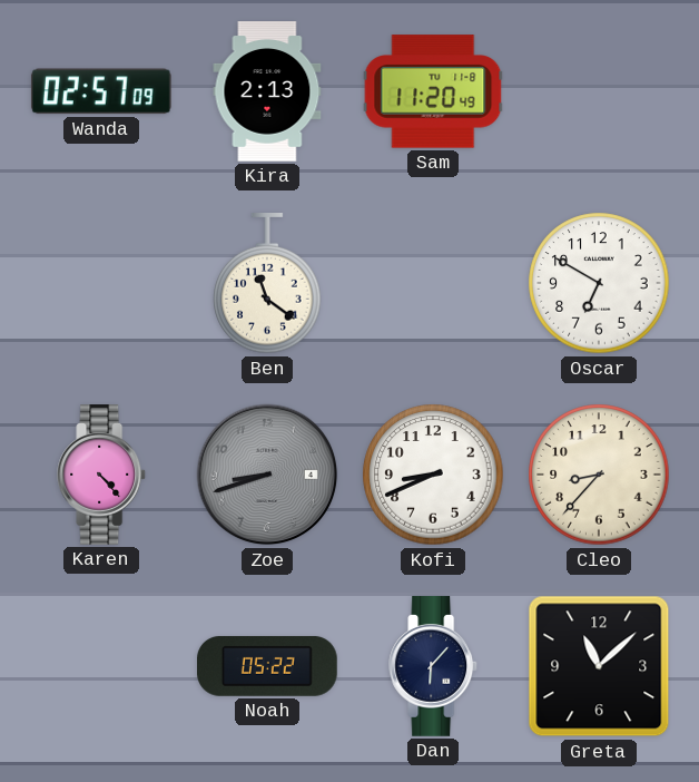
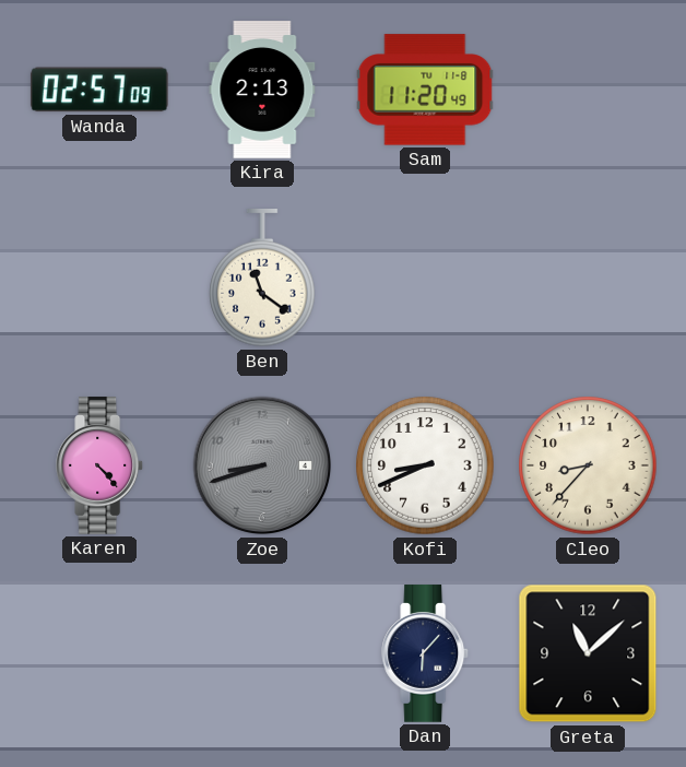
Oscar: 6:50 -> none (599, 283)
Noah: 05:22 -> none (268, 666)
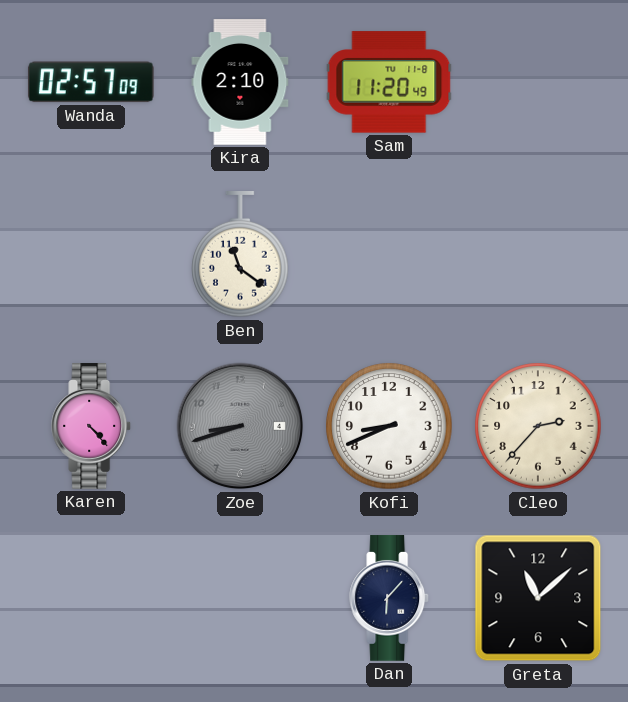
Kira: 2:13 -> 2:10 (240, 82)
Cleo: 8:37 -> 2:37 (538, 426)
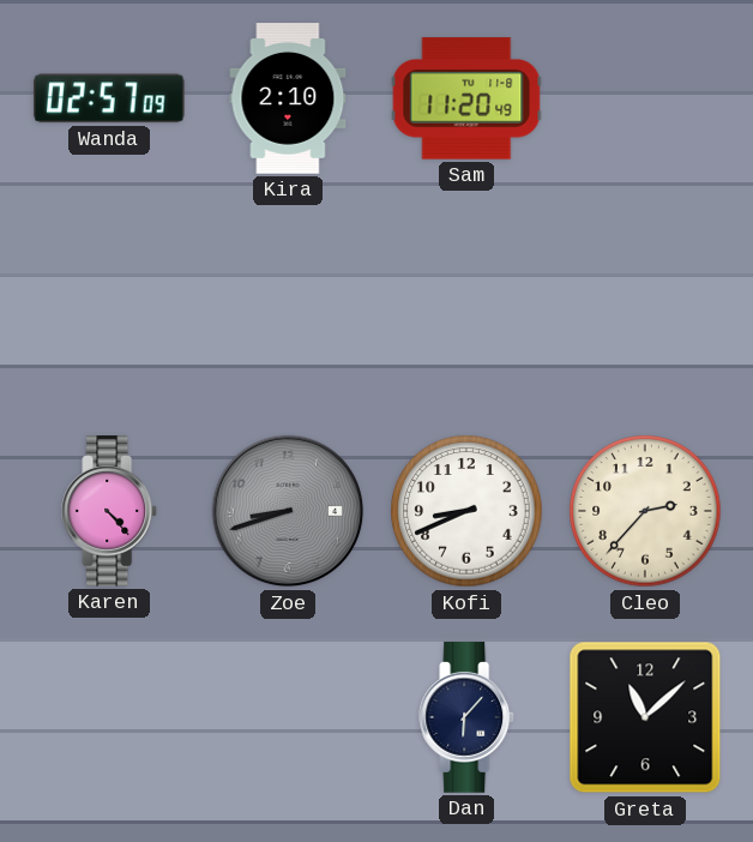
Ben: 11:21 -> none (240, 255)
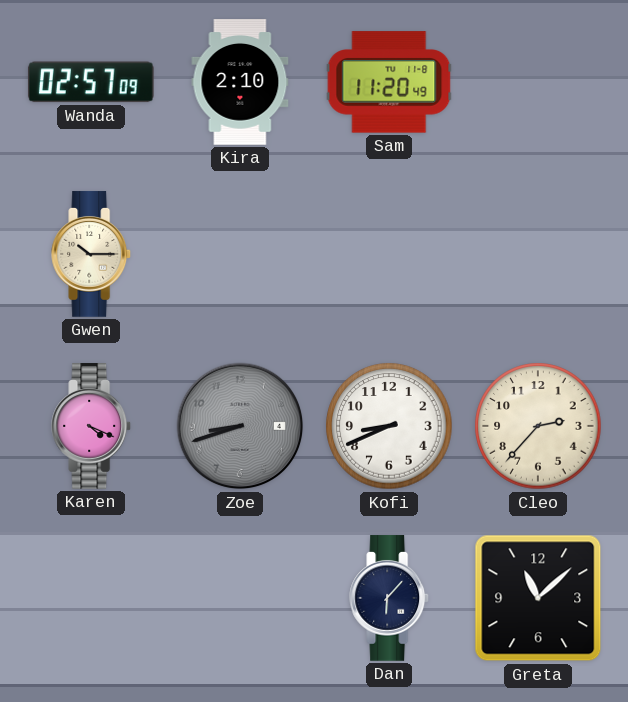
Gwen: none -> 10:15 (92, 254)
Karen: 4:23 -> 4:19 (92, 426)
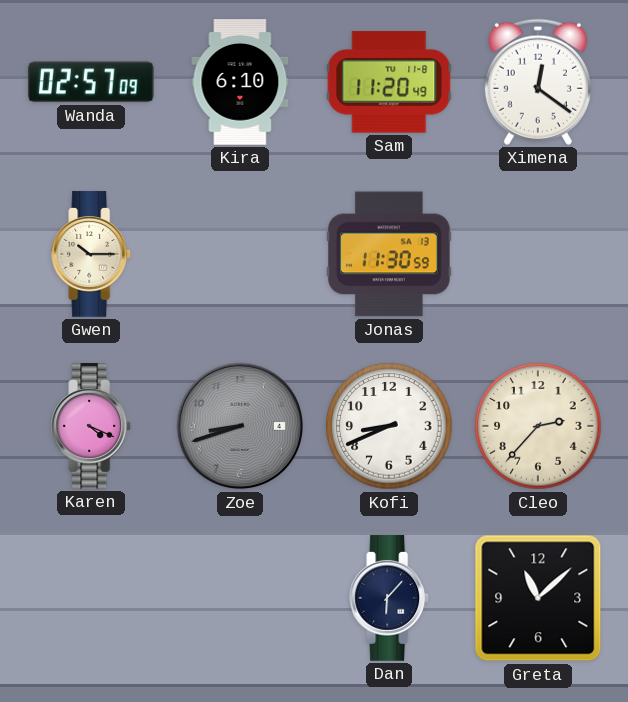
Kira: 2:10 -> 6:10 (240, 82)
Ximena: none -> 12:21 (538, 82)
Jonas: none -> 11:30 (390, 254)
